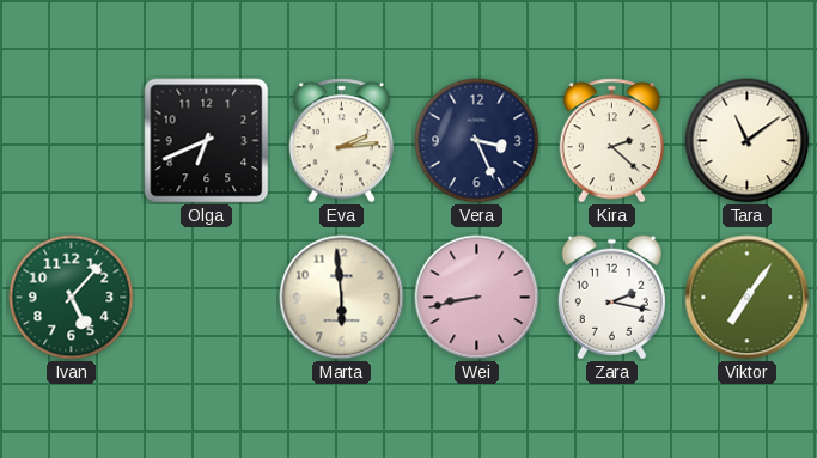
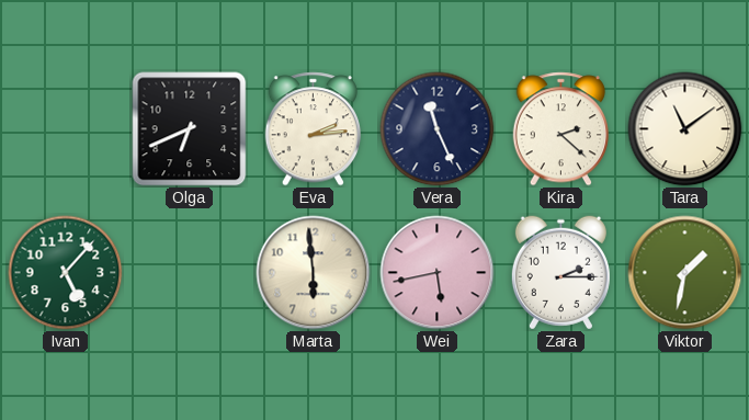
Vera: 3:26 -> 11:26 (438, 129)
Wei: 8:43 -> 5:43 (438, 273)
Zara: 2:17 -> 2:15 (560, 273)
Viktor: 7:06 -> 1:32 (685, 273)
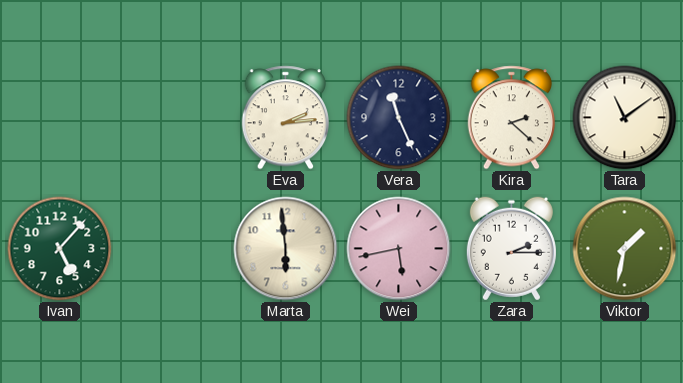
Olga: 6:41 -> none (190, 129)
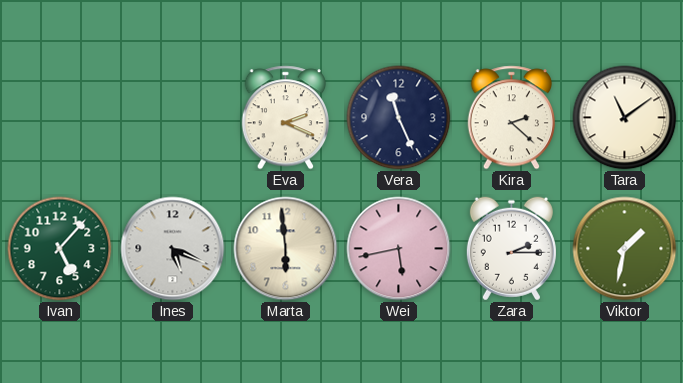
Eva: 2:14 -> 2:19 (285, 118)
Ines: none -> 5:19 (173, 249)
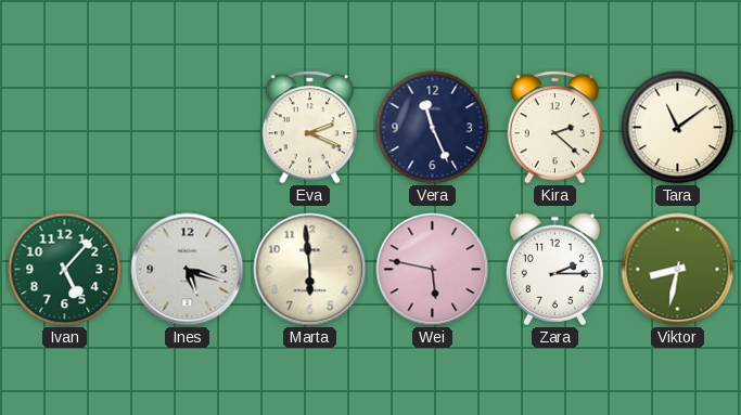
Ines: 5:19 -> 5:18 (188, 270)
Wei: 5:43 -> 5:47 (433, 270)
Viktor: 1:32 -> 8:32 (678, 270)
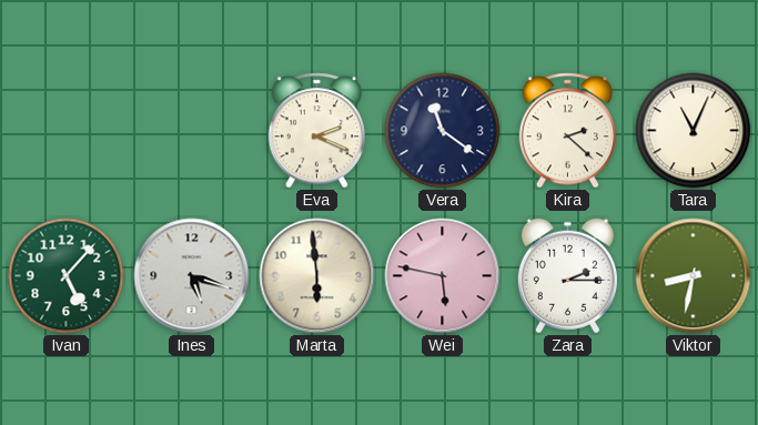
Vera: 11:26 -> 11:21 (443, 131)
Tara: 11:09 -> 11:04 (694, 131)
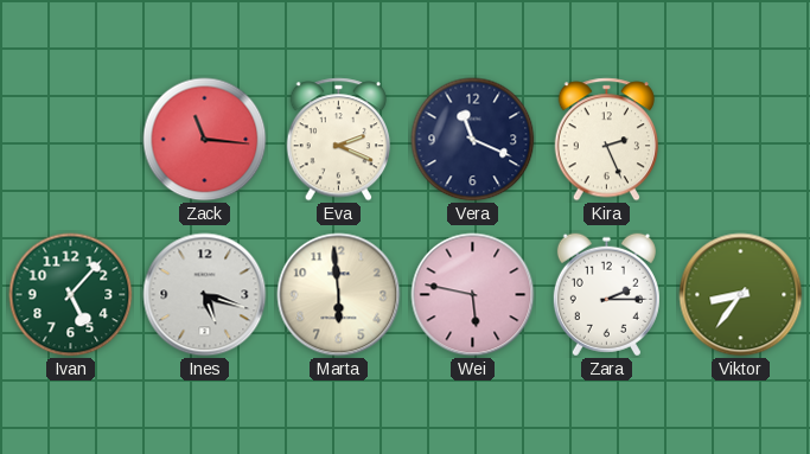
Zack: none -> 11:16 (205, 140)
Vera: 11:21 -> 11:19 (473, 140)
Kira: 2:22 -> 2:26 (606, 140)
Tara: 11:04 -> none (694, 131)
Viktor: 8:32 -> 8:36 (741, 295)
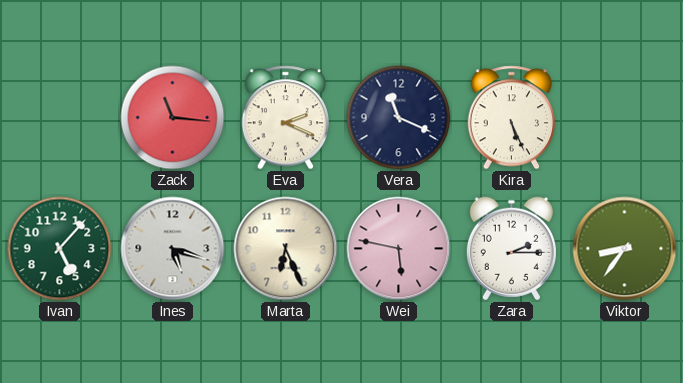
Kira: 2:26 -> 5:26 (511, 118)
Marta: 5:59 -> 6:26 (286, 249)
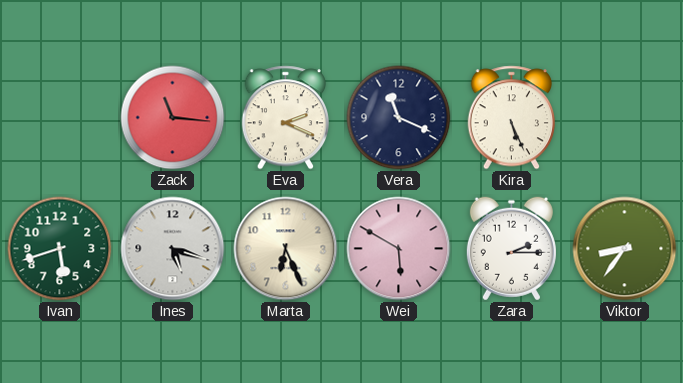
Ivan: 5:07 -> 5:42 (60, 249)
Wei: 5:47 -> 5:50 (399, 249)
